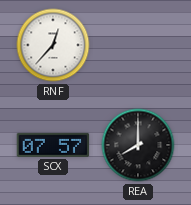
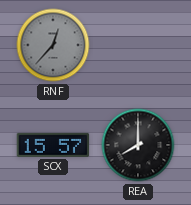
RNF dial: white -> grey (53, 45)
SCX: 07:57 -> 15:57 (53, 145)
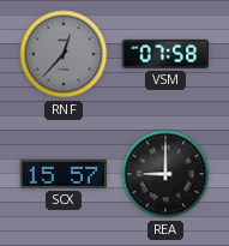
VSM: none -> 07:58 (165, 54)
REA: 8:00 -> 9:00 (165, 174)
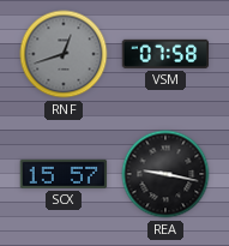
RNF: 12:37 -> 12:42 (64, 54)
REA: 9:00 -> 9:17 (165, 174)
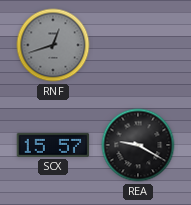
VSM: 07:58 -> none (165, 54)
REA: 9:17 -> 9:20 (138, 145)
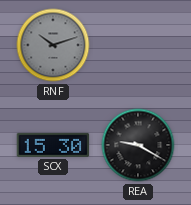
RNF: 12:42 -> 10:12 (53, 45)
SCX: 15:57 -> 15:30 (53, 145)
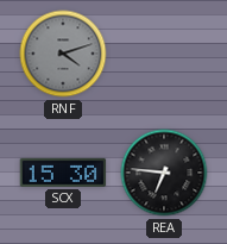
RNF: 10:12 -> 4:12 (63, 54)
REA: 9:20 -> 6:46 (164, 173)
